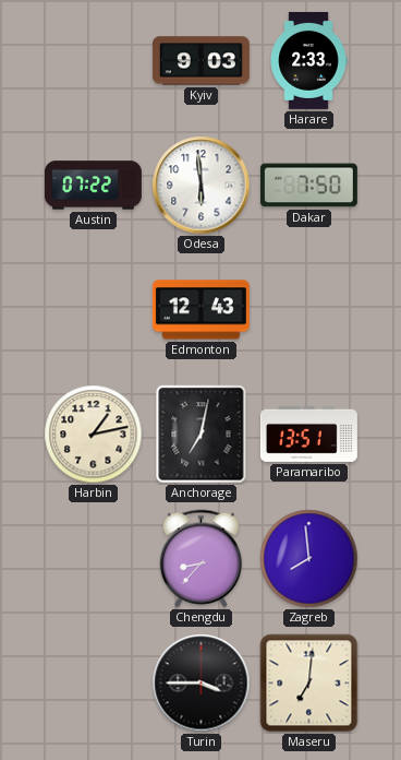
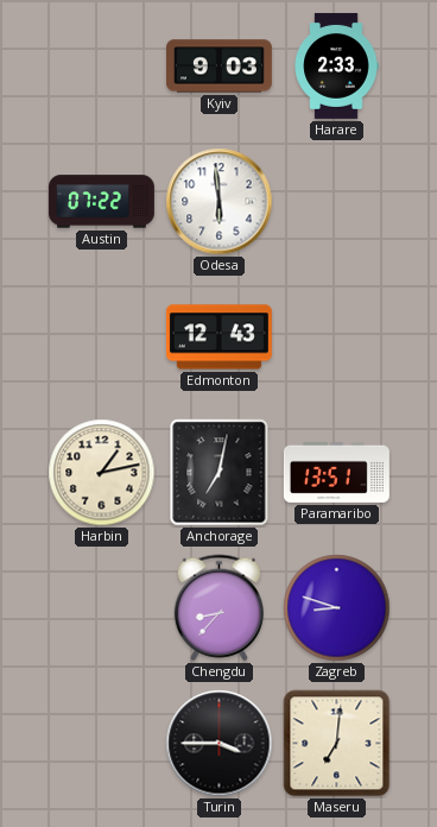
Dakar: 7:50 -> none (308, 186)
Zagreb: 7:59 -> 8:48 (337, 608)
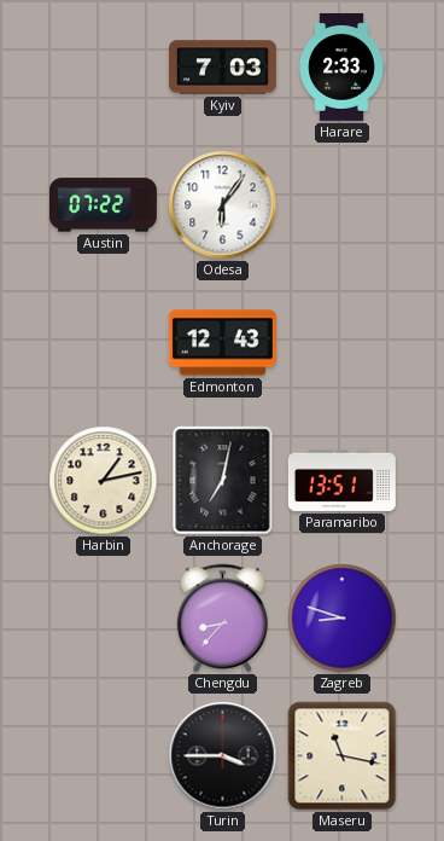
Kyiv: 9:03 -> 7:03 (222, 68)
Odesa: 5:59 -> 6:06 (223, 205)
Maseru: 7:01 -> 11:17 (343, 756)
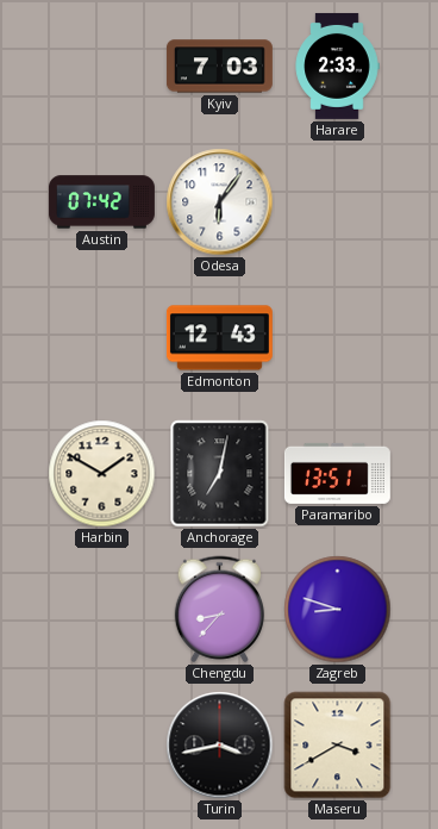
Austin: 07:22 -> 07:42 (101, 202)
Harbin: 1:13 -> 1:50 (102, 474)
Turin: 3:45 -> 3:43 (220, 746)
Maseru: 11:17 -> 3:40 (338, 746)
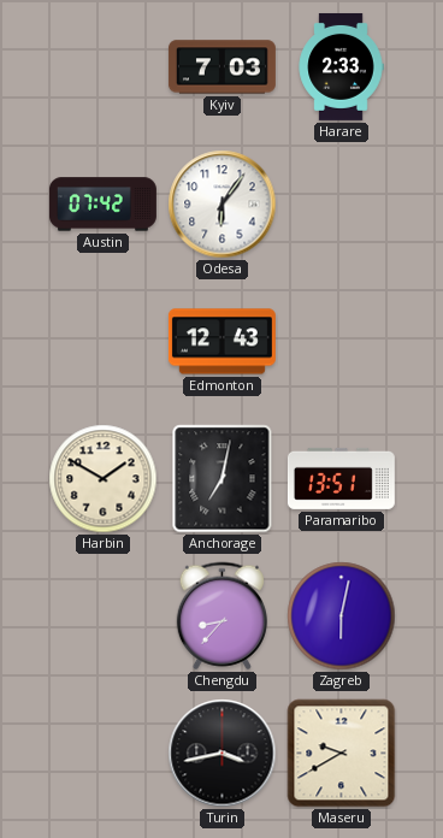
Zagreb: 8:48 -> 6:02 (342, 616)
Maseru: 3:40 -> 9:40 (342, 754)
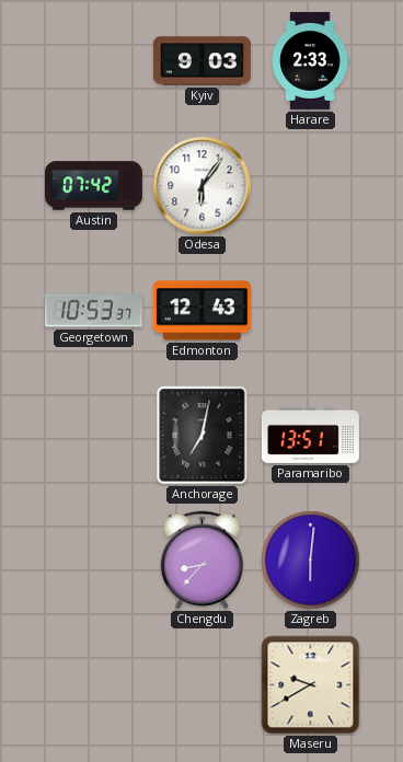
Kyiv: 7:03 -> 9:03 (201, 61)
Georgetown: none -> 10:53 (93, 311)
Harbin: 1:50 -> none (104, 479)
Zagreb: 6:02 -> 6:01 (311, 561)
Turin: 3:43 -> none (223, 754)
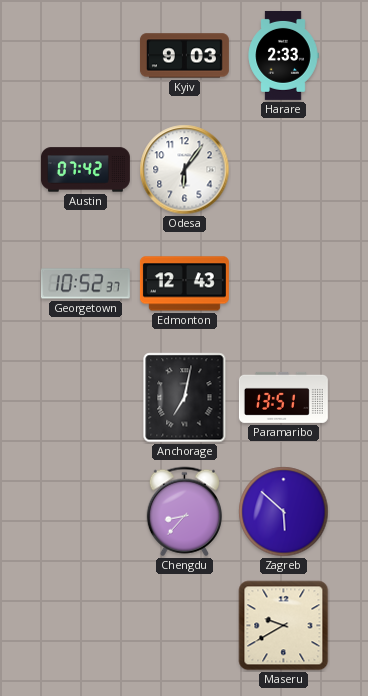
Georgetown: 10:53 -> 10:52 (85, 284)
Zagreb: 6:01 -> 5:52 (284, 512)
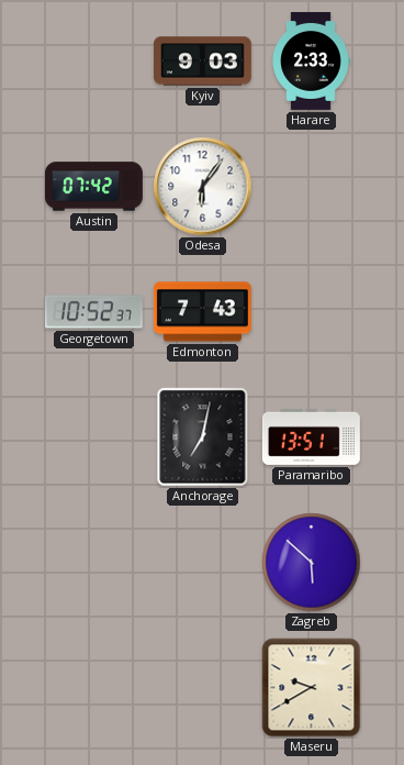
Edmonton: 12:43 -> 7:43 (202, 312)
Chengdu: 8:37 -> none (184, 512)
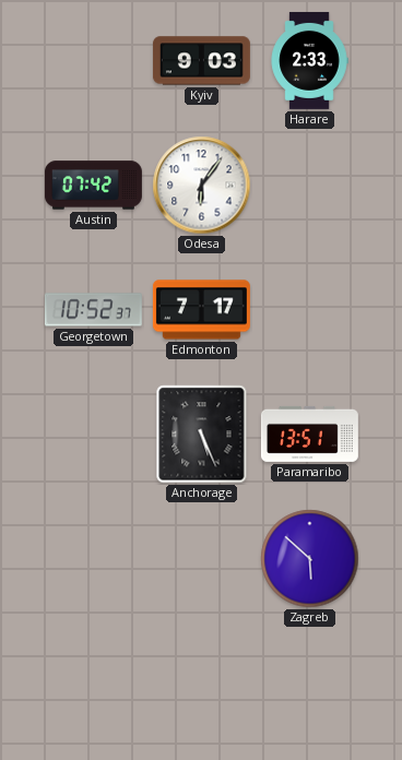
Edmonton: 7:43 -> 7:17 (201, 310)
Anchorage: 7:02 -> 5:26 (202, 435)
Maseru: 9:40 -> none (312, 688)
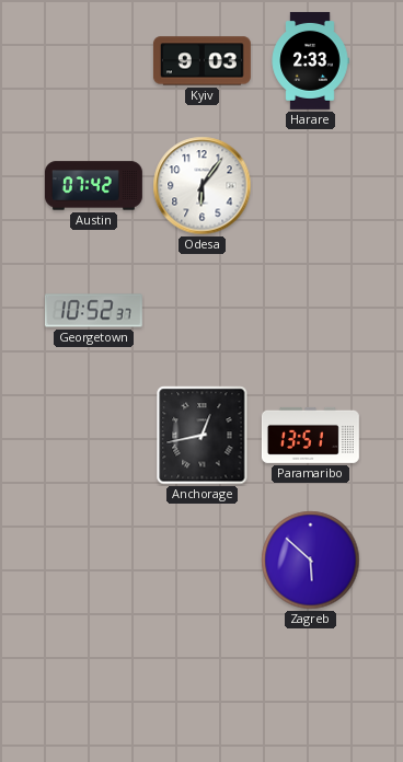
Edmonton: 7:17 -> none (201, 310)
Anchorage: 5:26 -> 12:43 (203, 436)
